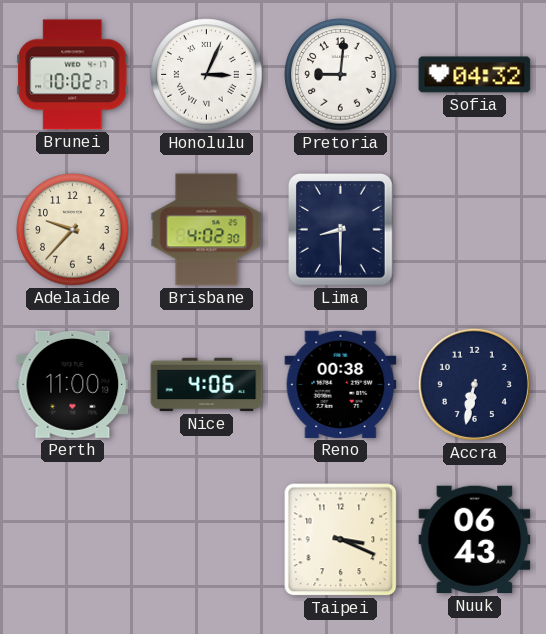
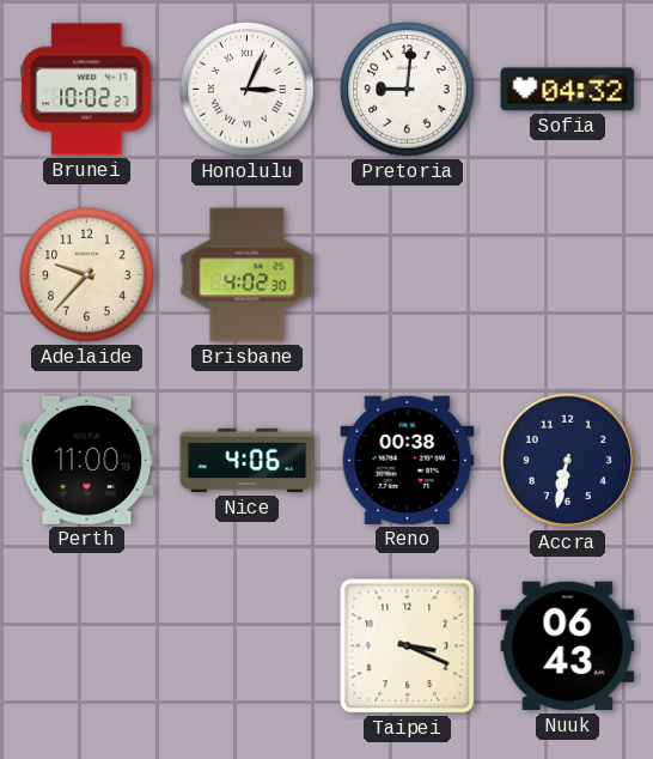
Lima: 8:30 -> none (341, 230)
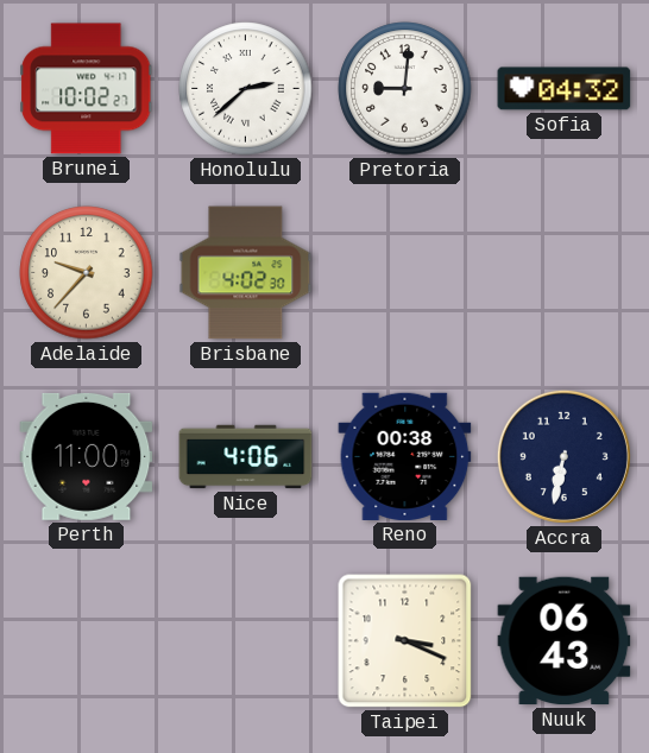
Honolulu: 3:04 -> 2:38 (246, 89)
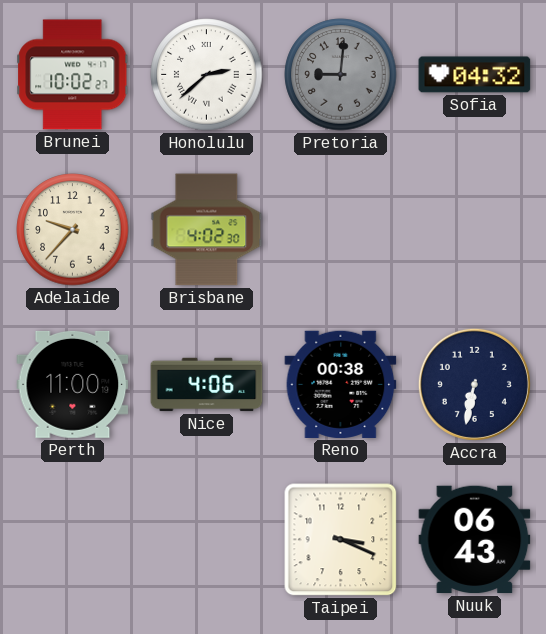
Pretoria dial: white -> grey (341, 75)
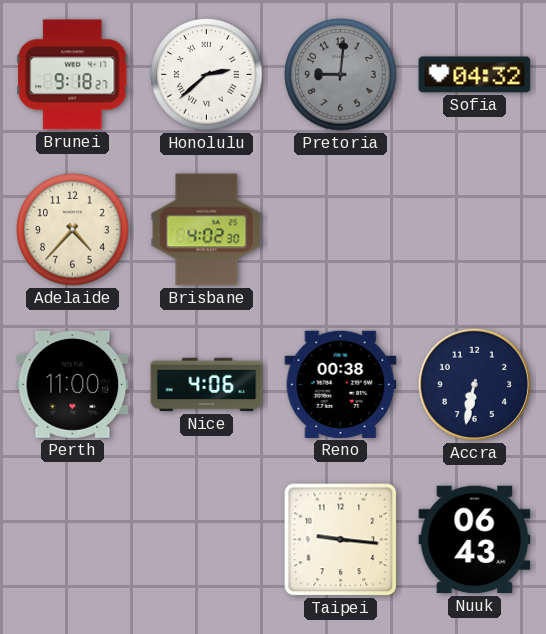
Brunei: 10:02 -> 9:18 (73, 75)
Adelaide: 9:37 -> 4:37 (73, 230)
Taipei: 3:19 -> 9:16 (341, 540)
